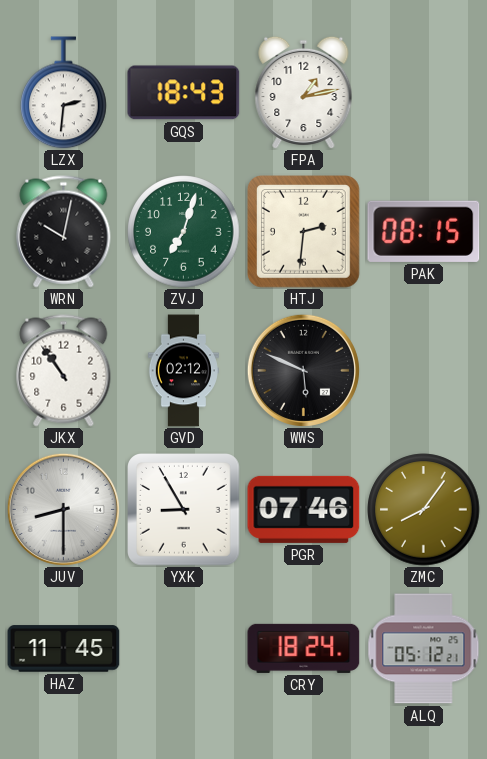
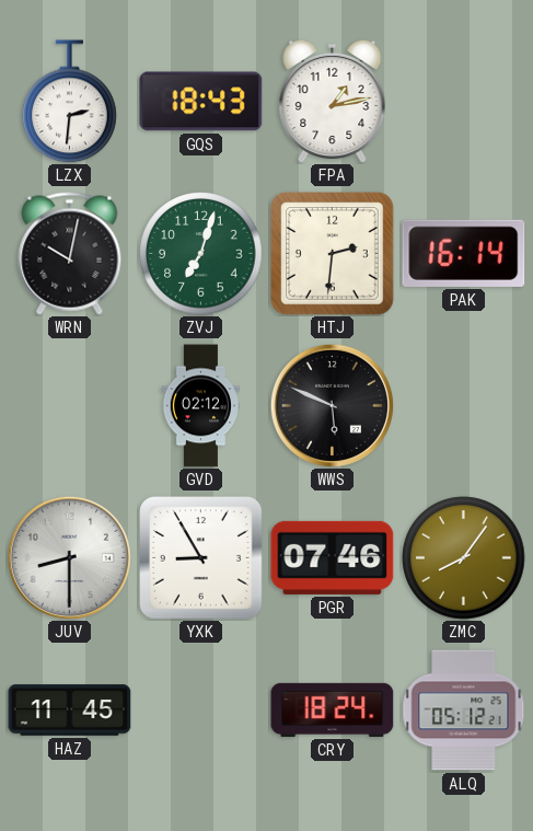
PAK: 08:15 -> 16:14 (464, 253)
JKX: 10:54 -> none (64, 371)
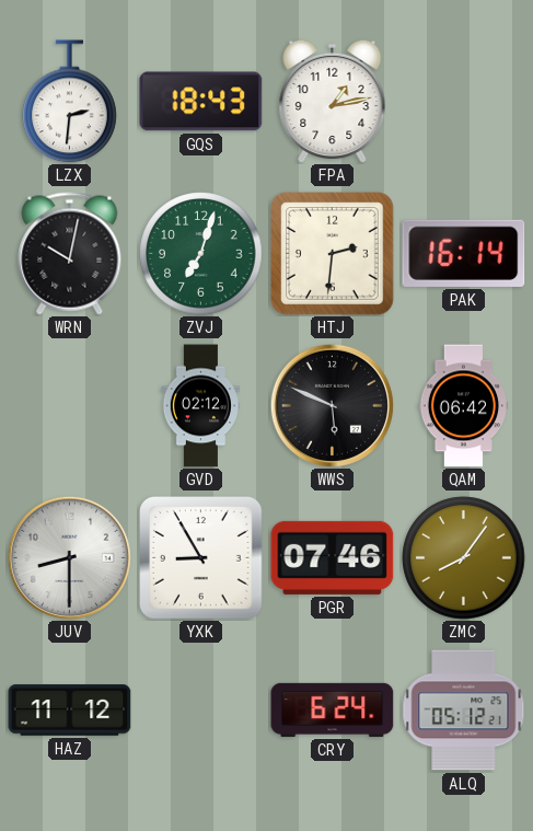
QAM: none -> 06:42 (463, 406)
HAZ: 11:45 -> 11:12 (70, 711)
CRY: 18:24 -> 6:24 (333, 709)
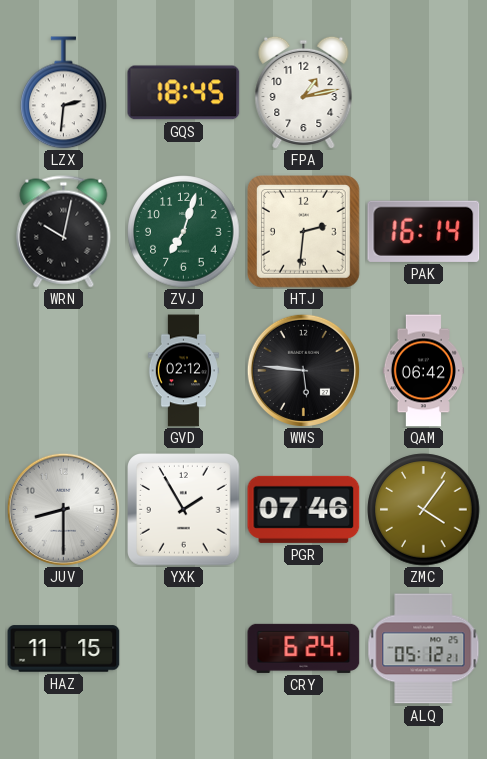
GQS: 18:43 -> 18:45 (184, 93)
WWS: 5:49 -> 5:46 (303, 370)
YXK: 8:55 -> 1:55 (184, 510)
ZMC: 8:06 -> 4:06 (424, 510)
HAZ: 11:12 -> 11:15 (64, 649)
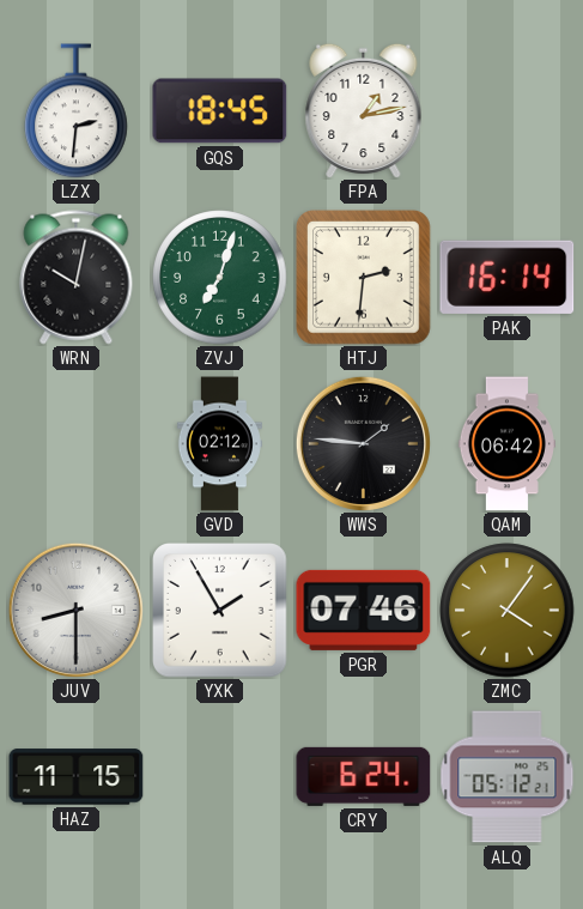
WWS: 5:46 -> 1:46 (363, 443)
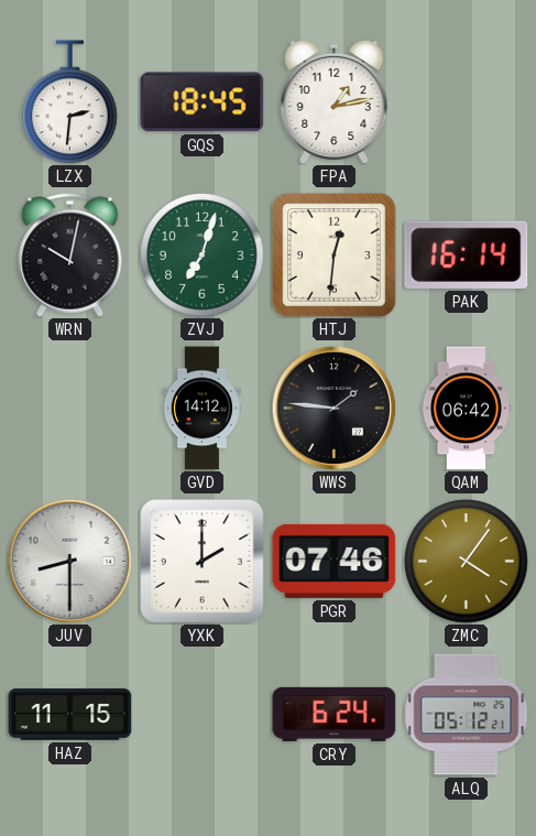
HTJ: 2:31 -> 12:31 (335, 256)
GVD: 02:12 -> 14:12 (201, 409)
YXK: 1:55 -> 2:00 (203, 562)
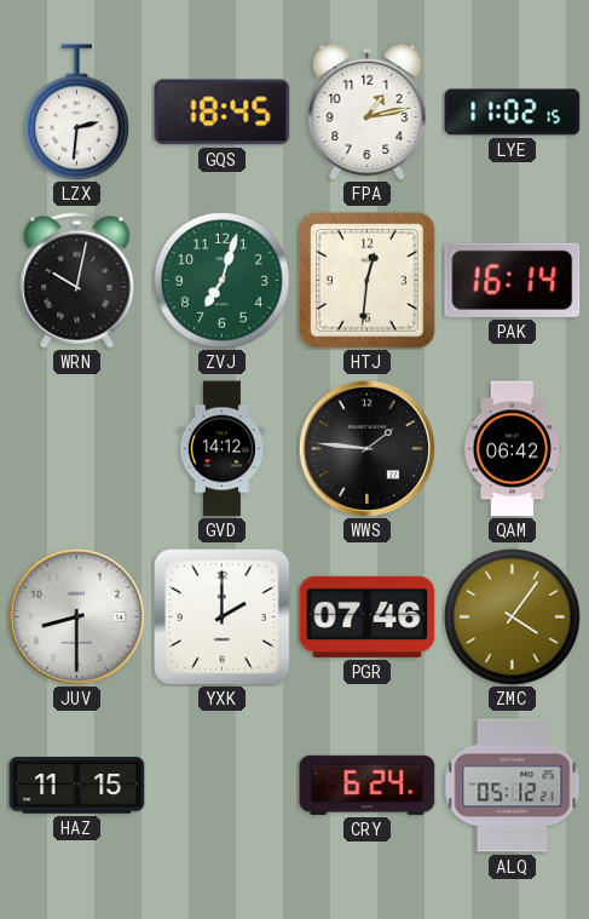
LYE: none -> 11:02 (513, 113)
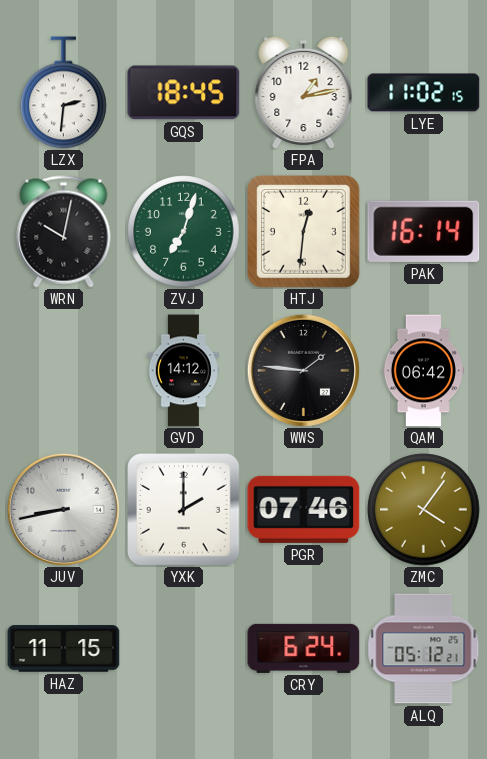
JUV: 8:30 -> 8:43 (63, 509)
